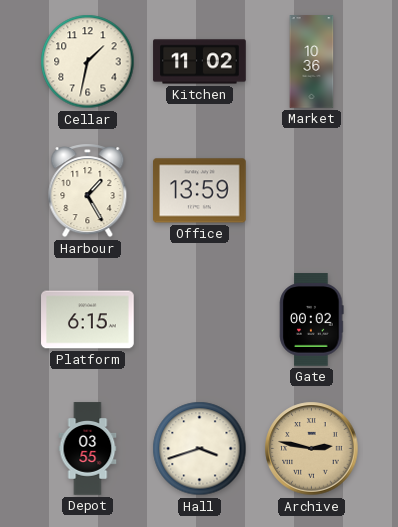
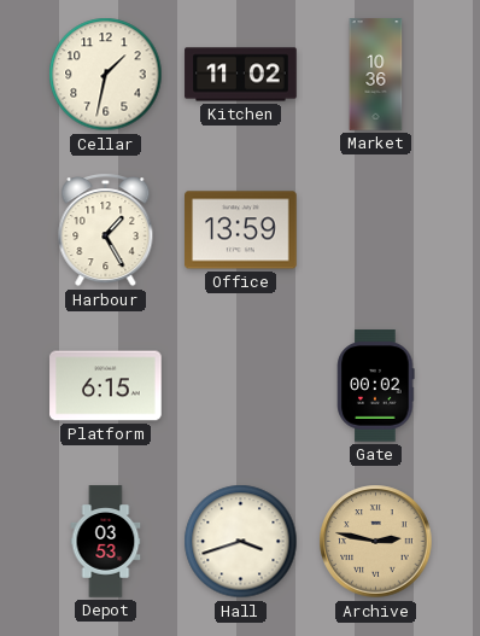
Depot: 03:55 -> 03:53 (106, 542)
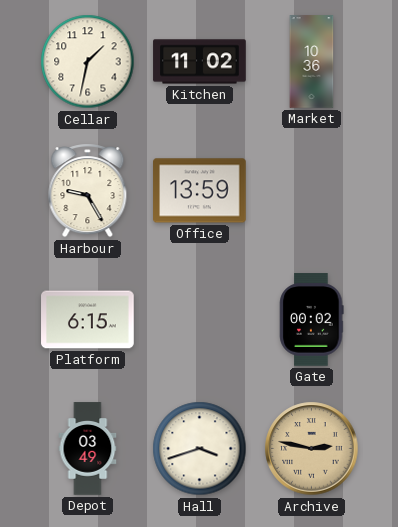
Harbour: 1:25 -> 9:25 (88, 191)
Depot: 03:53 -> 03:49 (88, 449)
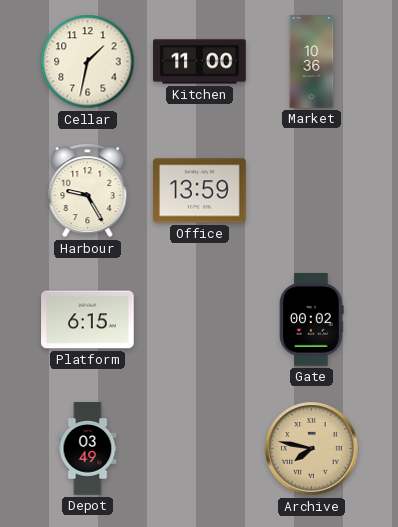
Kitchen: 11:02 -> 11:00 (200, 62)
Hall: 3:42 -> none (200, 449)
Archive: 2:47 -> 7:47 (312, 449)
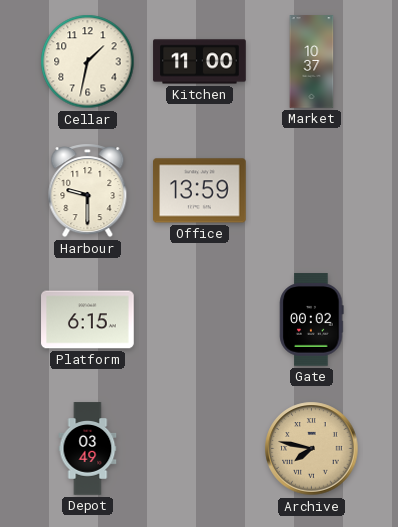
Market: 10:36 -> 10:37 (312, 62)
Harbour: 9:25 -> 9:30 (88, 191)
